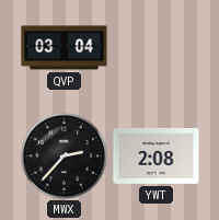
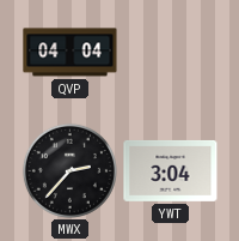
QVP: 03:04 -> 04:04 (71, 53)
YWT: 2:08 -> 3:04 (171, 170)
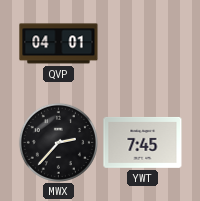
QVP: 04:04 -> 04:01 (59, 44)
YWT: 3:04 -> 7:45 (143, 142)
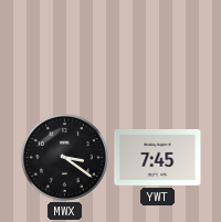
QVP: 04:01 -> none (59, 44)
MWX: 2:37 -> 3:21 (64, 157)
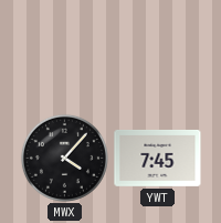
MWX: 3:21 -> 4:07 (64, 158)
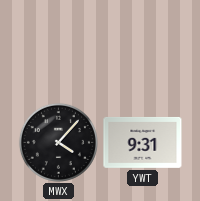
YWT: 7:45 -> 9:31 (143, 142)
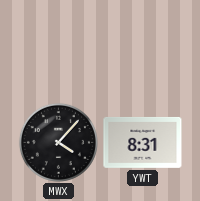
YWT: 9:31 -> 8:31 (143, 142)
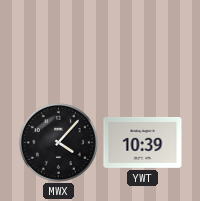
YWT: 8:31 -> 10:39 (143, 142)
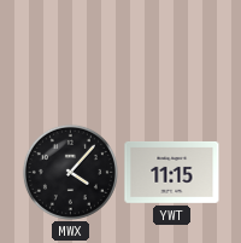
YWT: 10:39 -> 11:15 (172, 172)
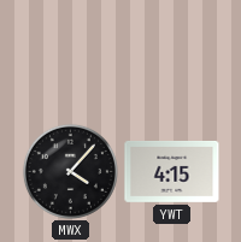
YWT: 11:15 -> 4:15 (172, 171)
